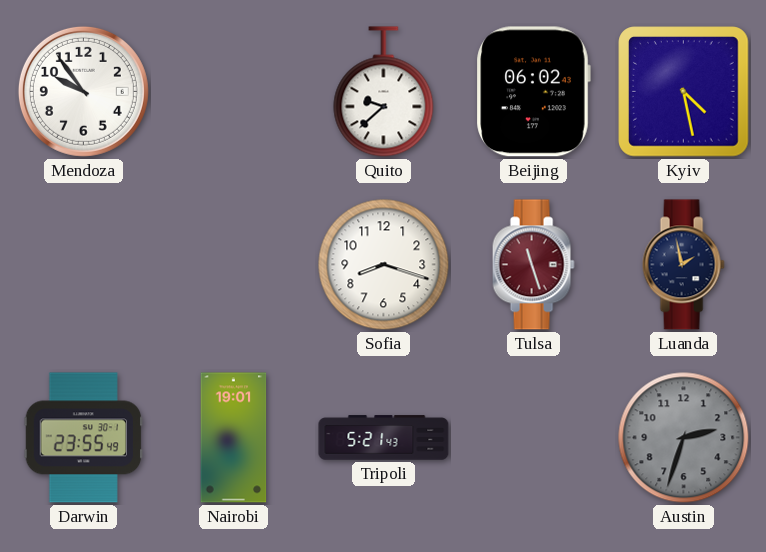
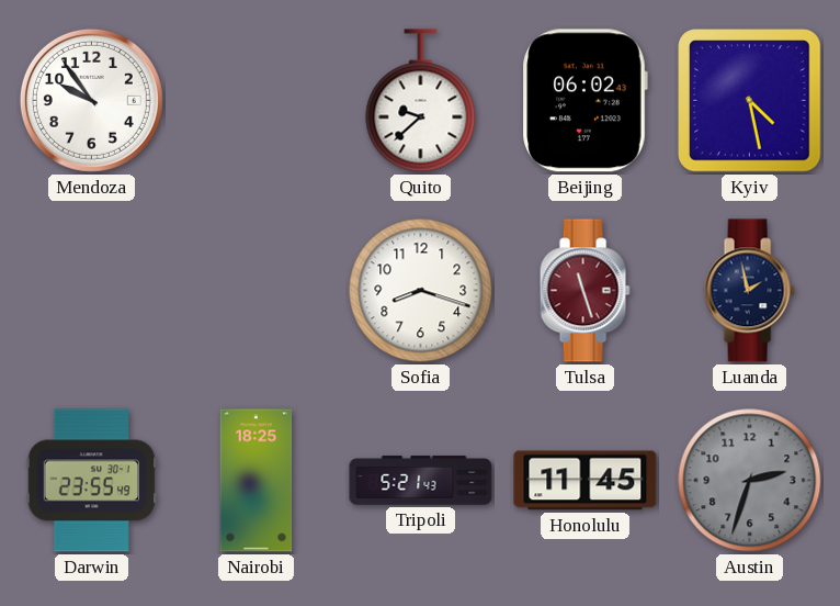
Nairobi: 19:01 -> 18:25 (257, 481)
Honolulu: none -> 11:45 (586, 481)
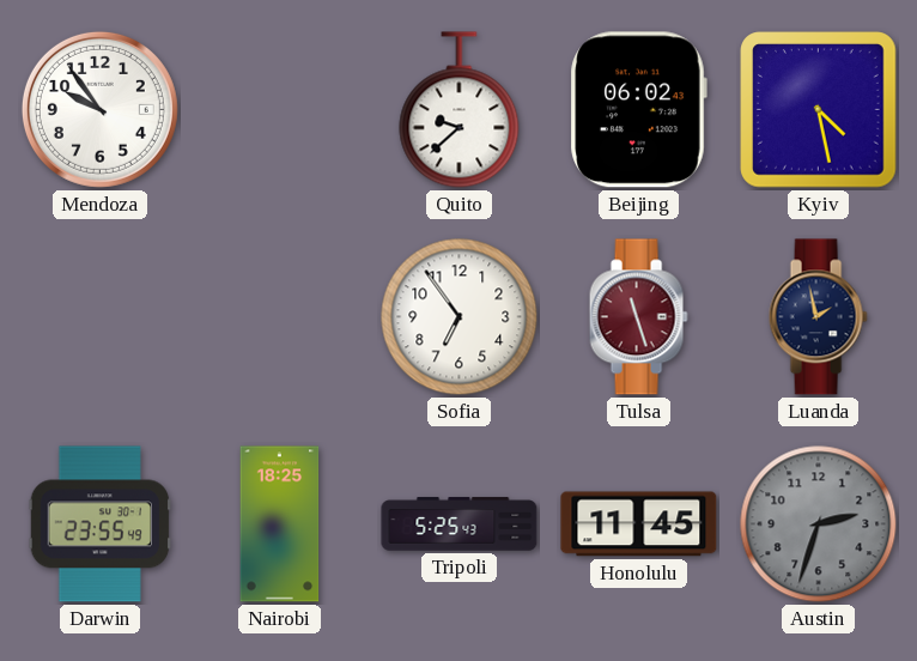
Sofia: 8:18 -> 6:54 (460, 317)
Tripoli: 5:21 -> 5:25 (460, 524)
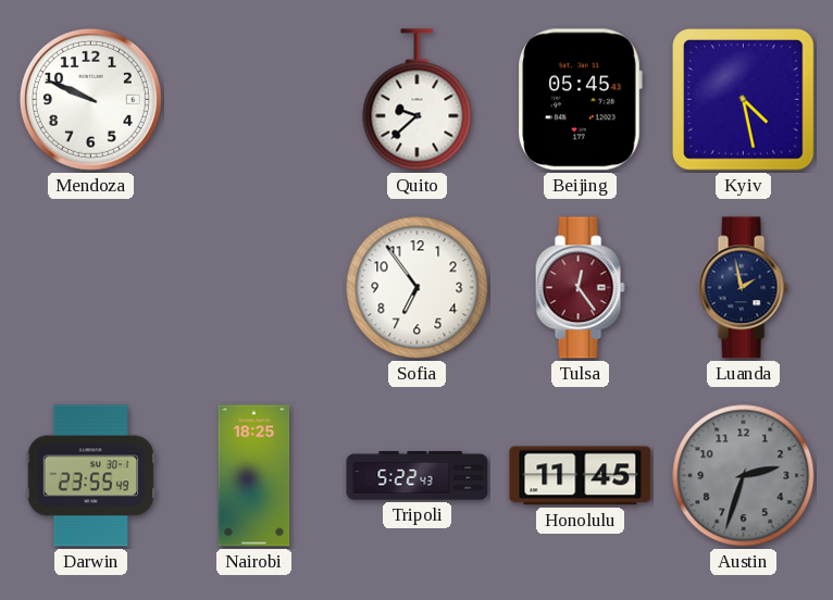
Mendoza: 9:54 -> 9:49 (90, 99)
Beijing: 06:02 -> 05:45 (580, 100)
Tulsa: 11:27 -> 12:24 (580, 288)
Tripoli: 5:25 -> 5:22 (418, 476)
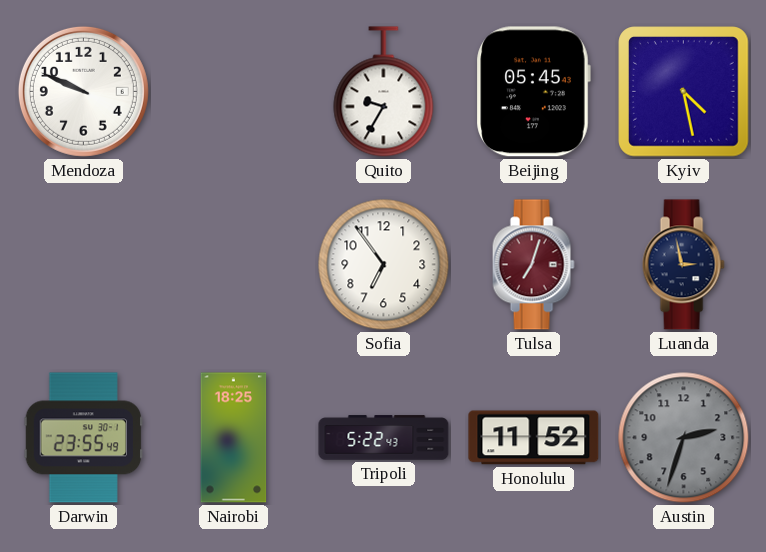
Quito: 9:38 -> 9:35 (384, 92)
Tulsa: 12:24 -> 7:03 (533, 265)
Luanda: 1:58 -> 2:58 (683, 265)
Honolulu: 11:45 -> 11:52 (534, 438)
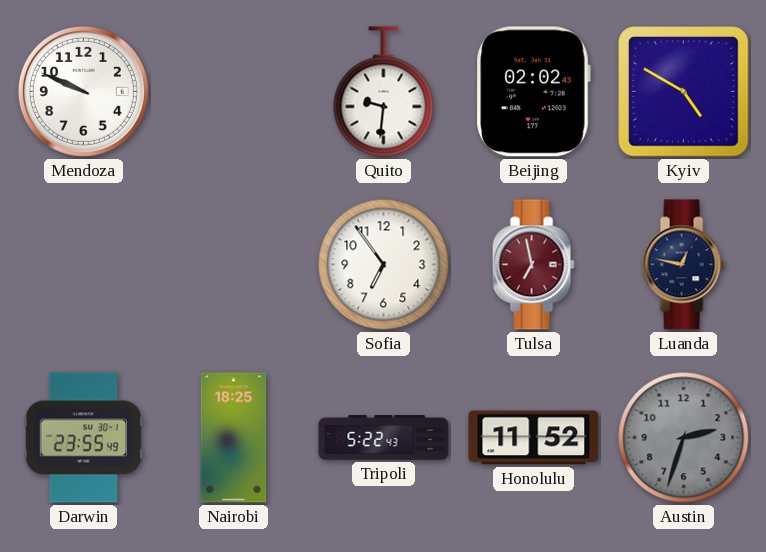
Quito: 9:35 -> 9:31 (384, 92)
Beijing: 05:45 -> 02:02 (533, 92)
Kyiv: 4:28 -> 4:50 (684, 92)
Tulsa: 7:03 -> 6:58 (533, 265)
Luanda: 2:58 -> 12:47 (683, 265)
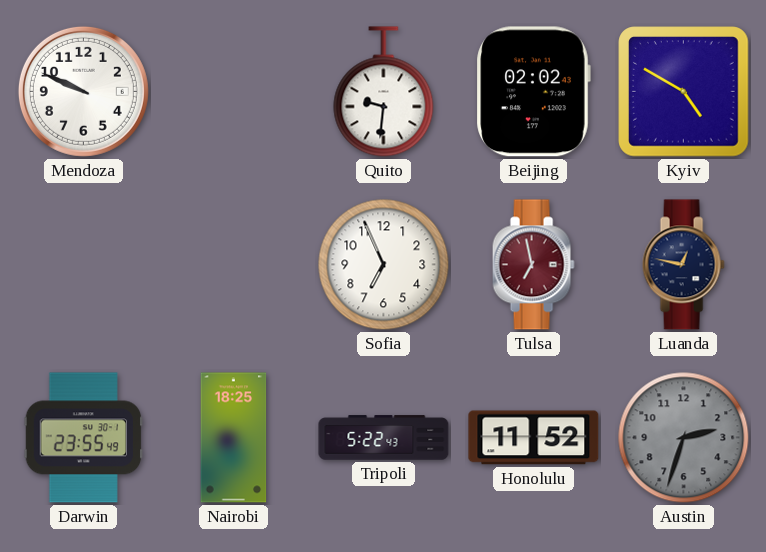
Sofia: 6:54 -> 6:56 (384, 265)
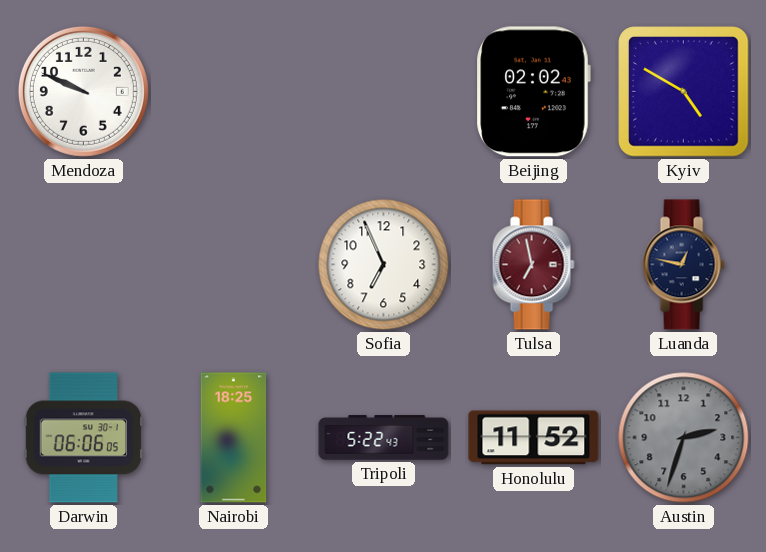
Quito: 9:31 -> none (384, 92)
Darwin: 23:55 -> 06:06 (83, 438)
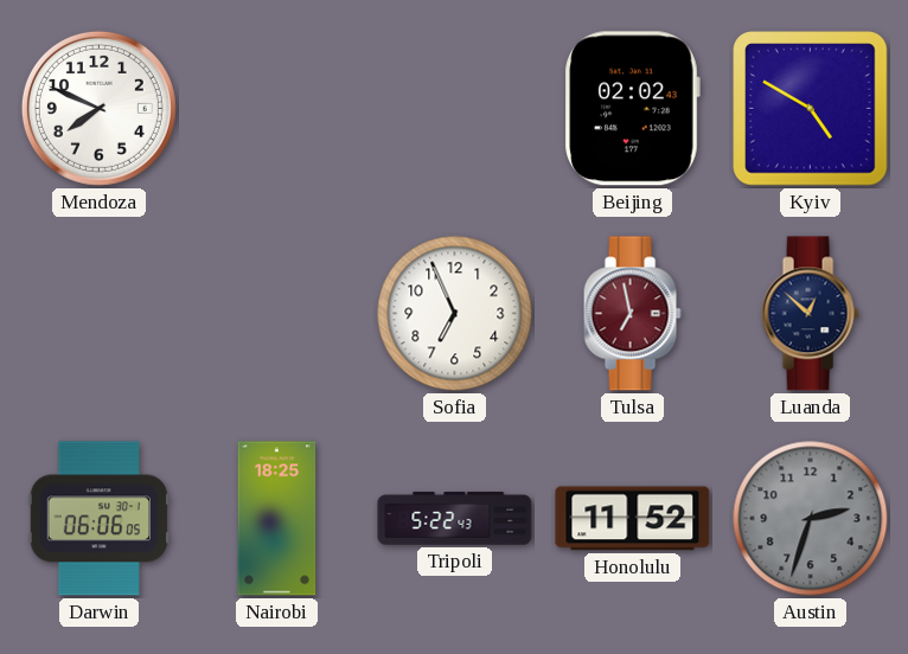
Mendoza: 9:49 -> 7:49 (98, 108)
Luanda: 12:47 -> 12:52 (810, 314)
